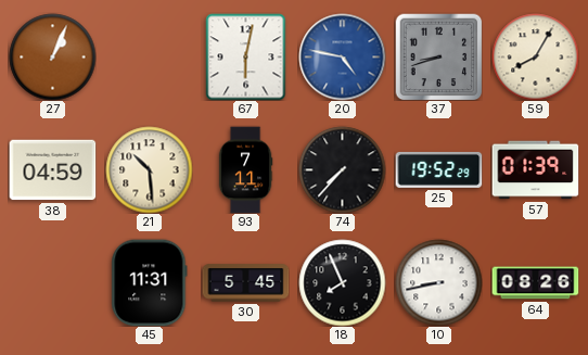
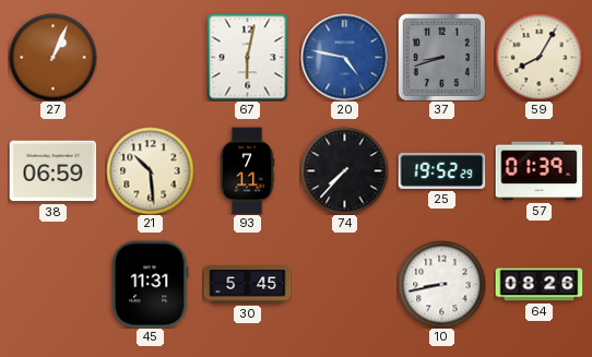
38: 04:59 -> 06:59 (52, 171)
18: 7:56 -> none (342, 282)
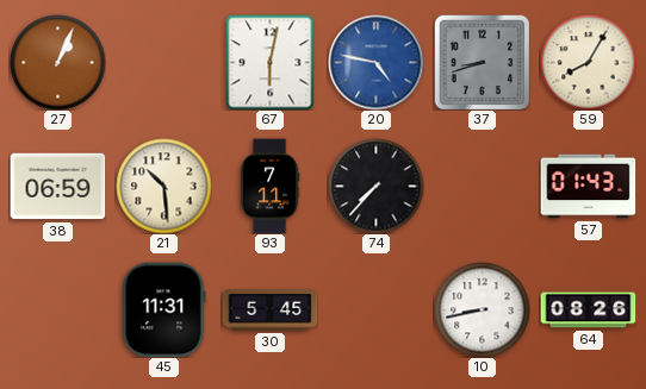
25: 19:52 -> none (441, 170)
57: 01:39 -> 01:43 (588, 187)
